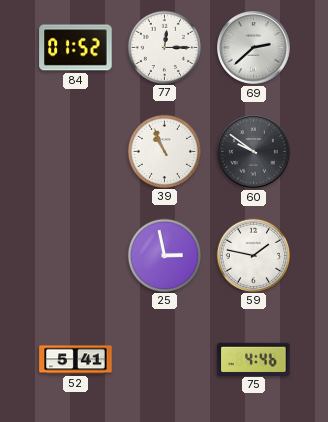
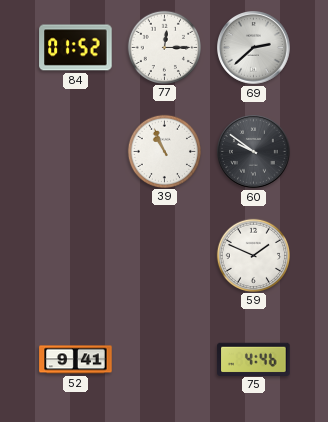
25: 2:58 -> none (164, 255)
59: 1:47 -> 1:49 (253, 255)
52: 5:41 -> 9:41 (76, 360)
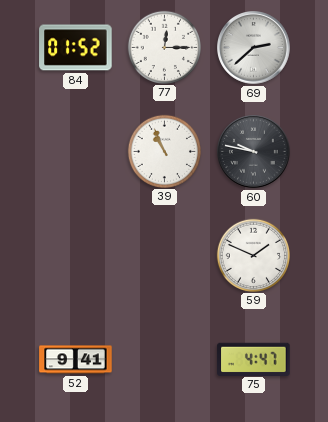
60: 9:51 -> 9:47 (254, 152)
75: 4:46 -> 4:47 (254, 359)
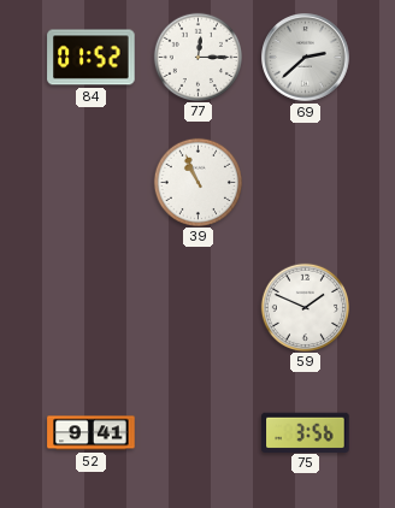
60: 9:47 -> none (254, 152)
75: 4:47 -> 3:56 (306, 432)
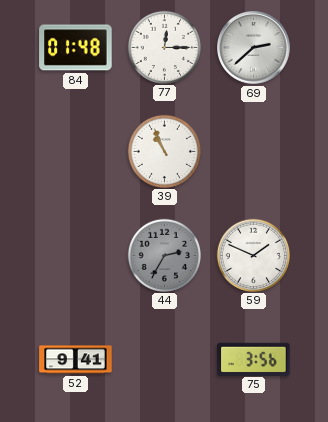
84: 01:52 -> 01:48 (76, 48)
44: none -> 2:35 (164, 255)
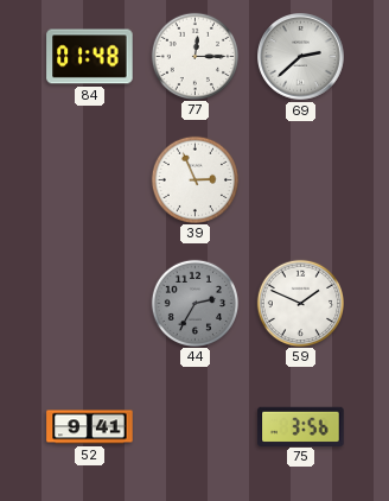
39: 10:56 -> 2:56 (194, 179)
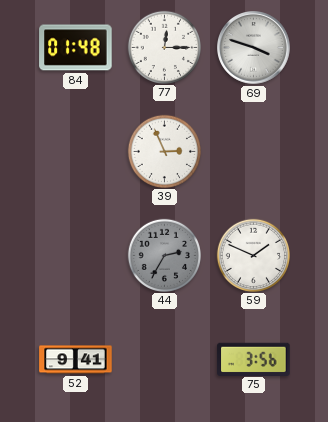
69: 2:38 -> 3:48 (254, 48)
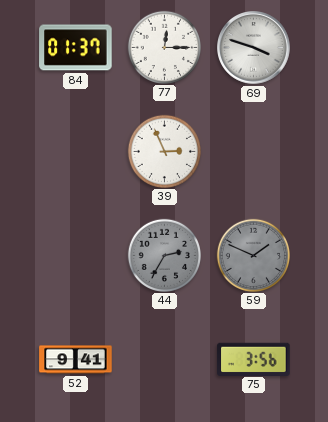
84: 01:48 -> 01:37 (76, 48)
59 dial: white -> grey (253, 255)
